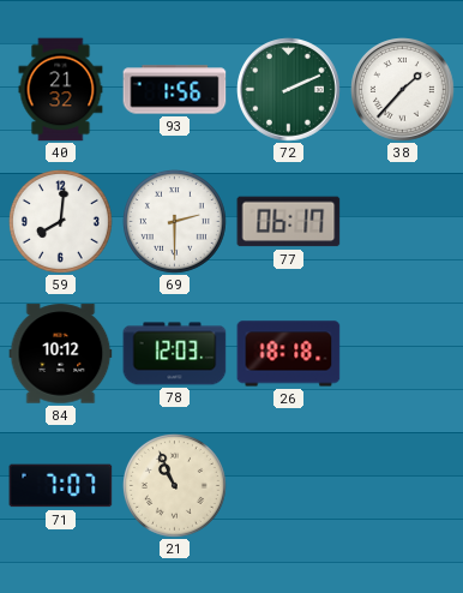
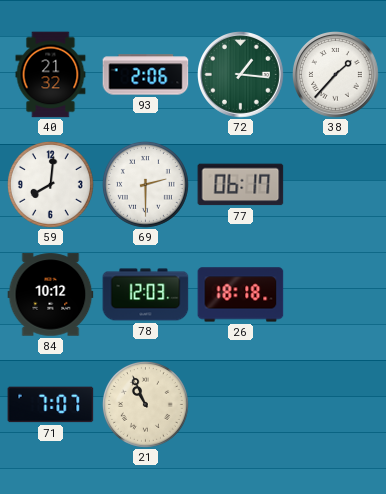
93: 1:56 -> 2:06 (146, 75)
72: 2:11 -> 1:16 (241, 75)
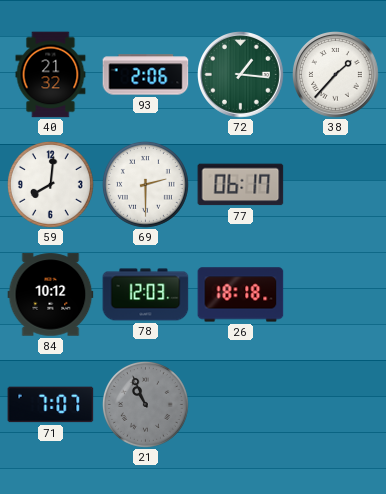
21 dial: cream -> grey (145, 404)
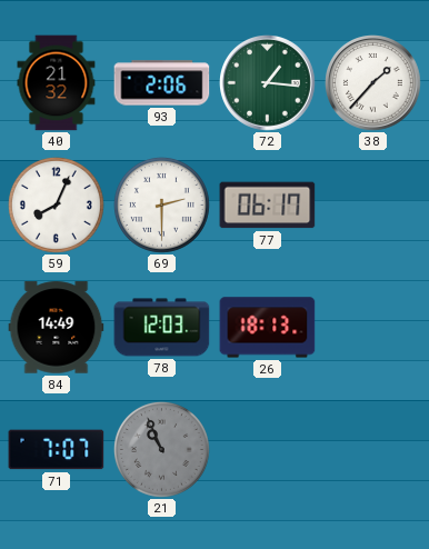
59: 8:01 -> 8:04 (56, 204)
84: 10:12 -> 14:49 (57, 328)
26: 18:18 -> 18:13 (268, 328)
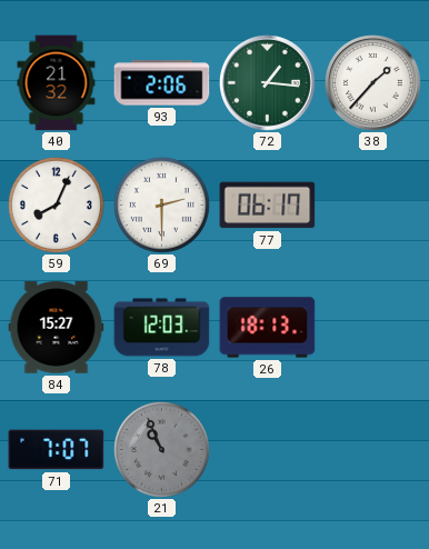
84: 14:49 -> 15:27 (57, 328)
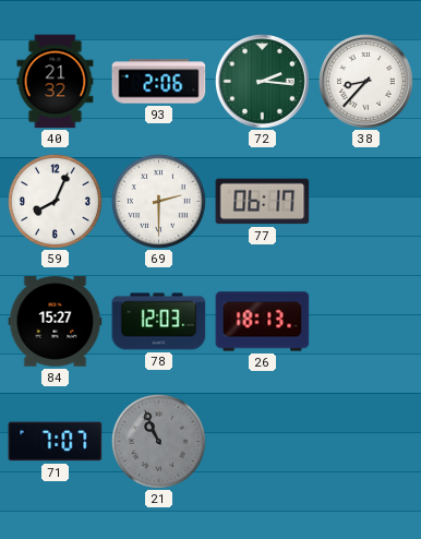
72: 1:16 -> 2:16 (263, 82)
38: 1:37 -> 8:37 (366, 82)
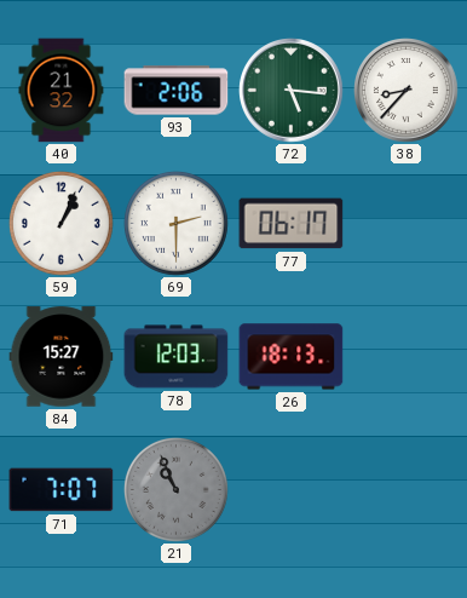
72: 2:16 -> 5:16 (292, 91)
59: 8:04 -> 1:04 (60, 223)
